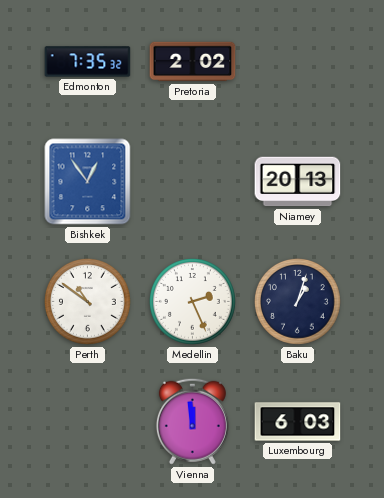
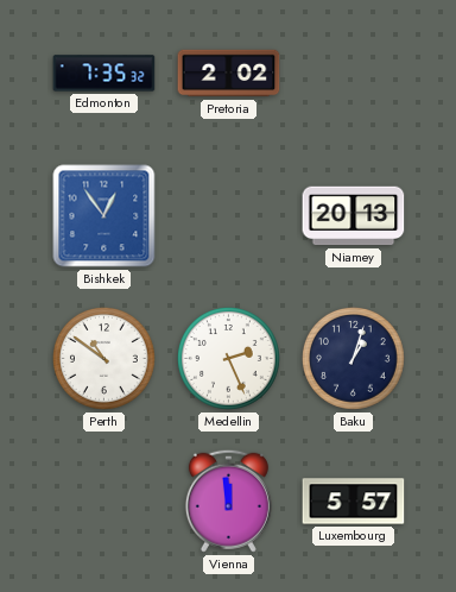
Luxembourg: 6:03 -> 5:57 (354, 502)
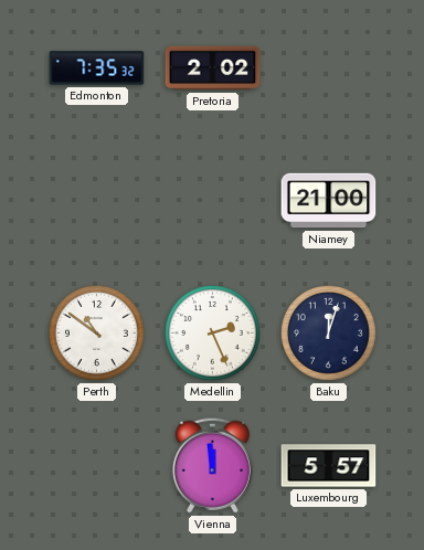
Bishkek: 12:54 -> none (104, 216)
Niamey: 20:13 -> 21:00 (329, 201)
Baku: 1:03 -> 12:03 (329, 334)
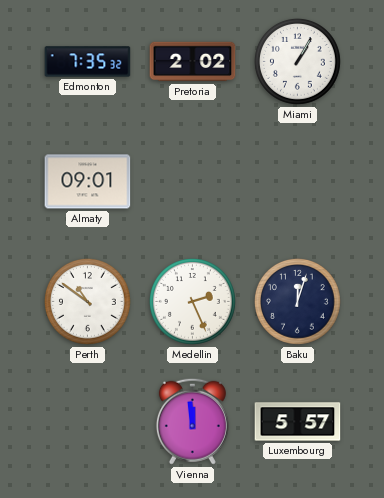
Miami: none -> 1:05 (298, 62)
Almaty: none -> 09:01 (88, 182)
Niamey: 21:00 -> none (329, 201)
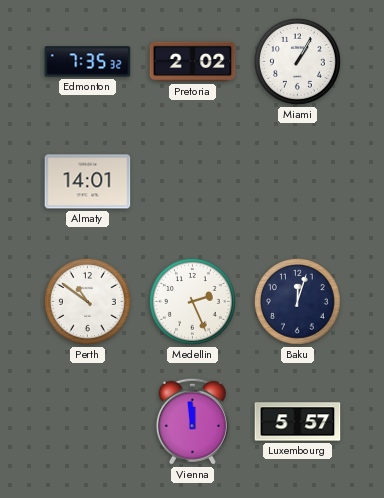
Almaty: 09:01 -> 14:01 (88, 182)
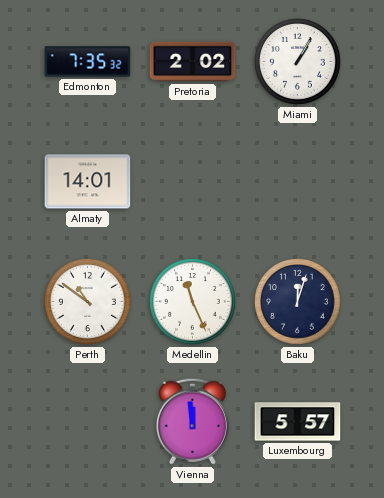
Medellin: 2:26 -> 11:26 (193, 302)
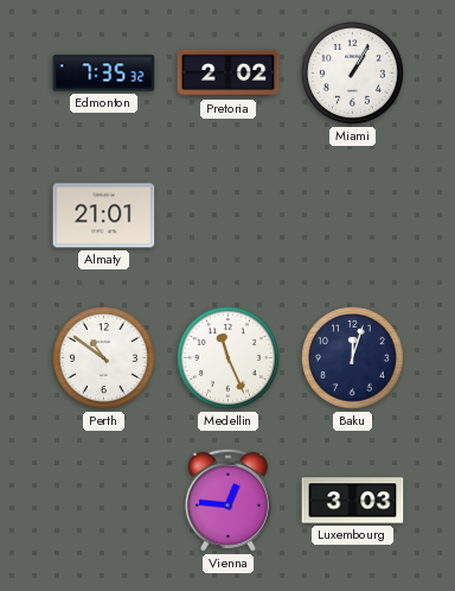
Almaty: 14:01 -> 21:01 (104, 216)
Vienna: 11:59 -> 12:46 (227, 500)
Luxembourg: 5:57 -> 3:03 (353, 501)
